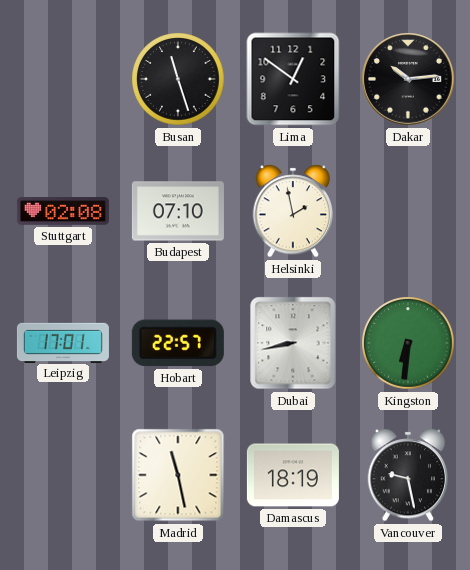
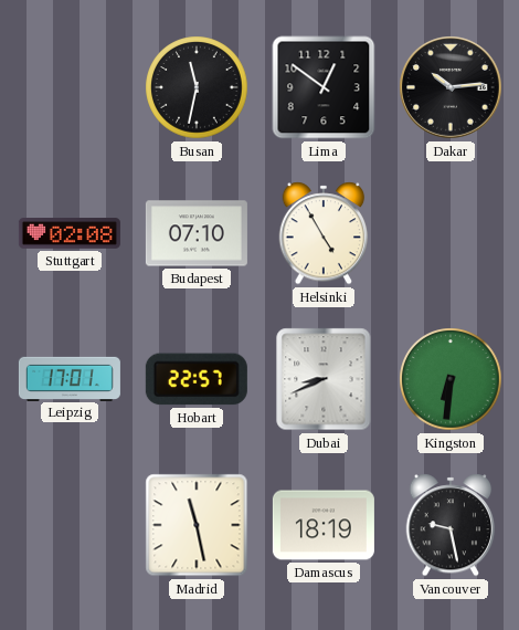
Busan: 11:27 -> 11:32 (197, 87)
Helsinki: 1:58 -> 4:55 (324, 233)
Dubai: 8:43 -> 8:41 (324, 379)
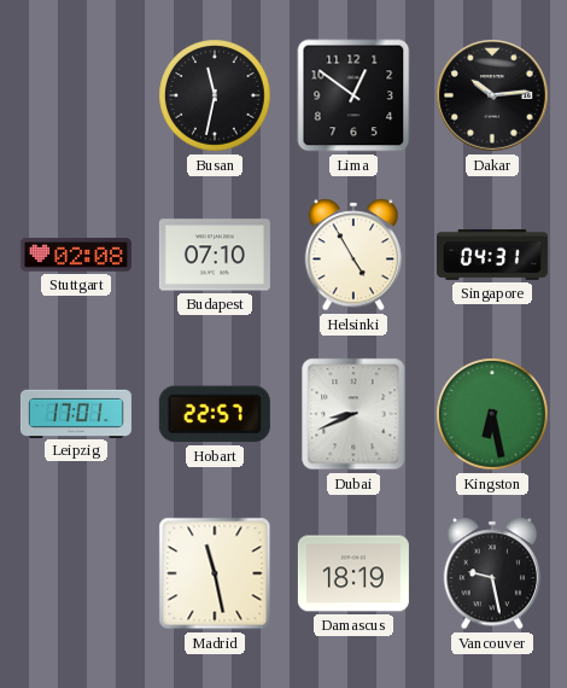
Singapore: none -> 04:31 (492, 255)
Kingston: 6:31 -> 6:28 (492, 414)
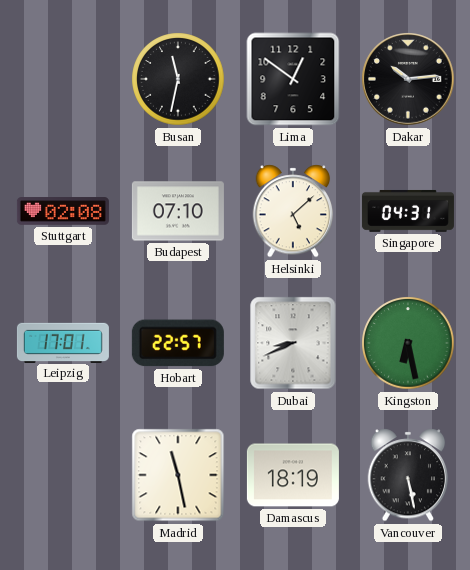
Helsinki: 4:55 -> 5:08 (293, 211)
Vancouver: 9:28 -> 5:28 (408, 475)
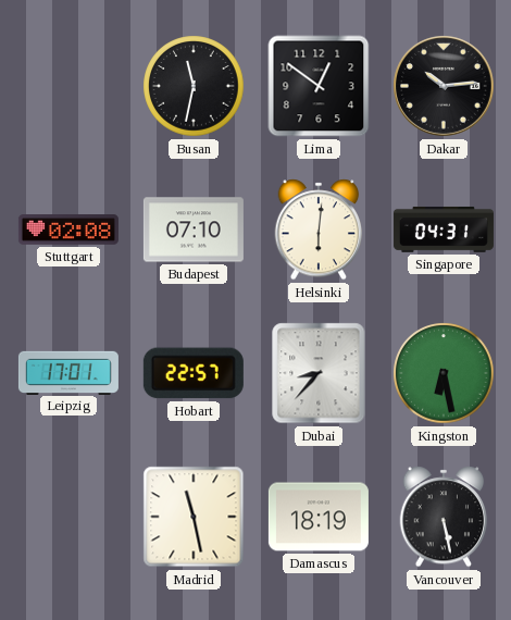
Helsinki: 5:08 -> 6:01 (319, 230)
Dubai: 8:41 -> 8:37 (319, 373)
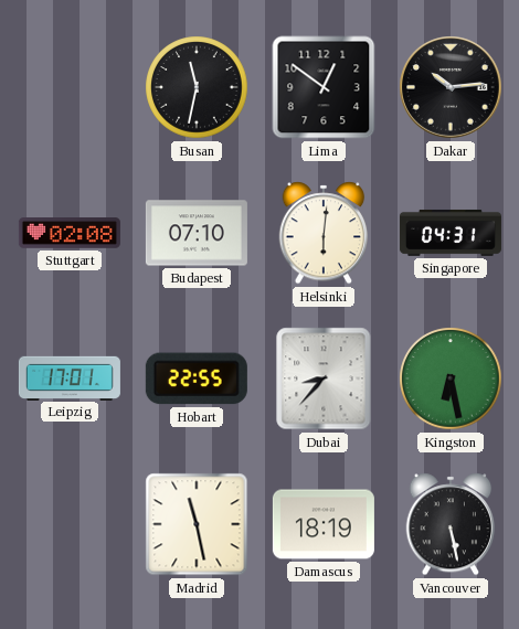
Hobart: 22:57 -> 22:55 (197, 379)
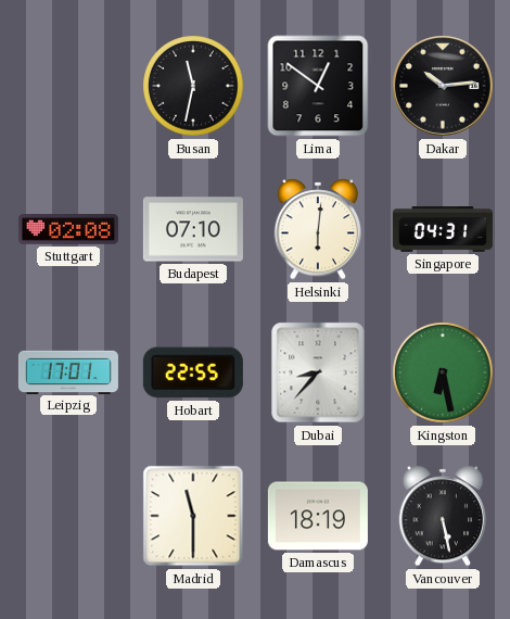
Madrid: 11:28 -> 11:30 (193, 516)
